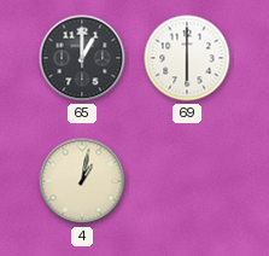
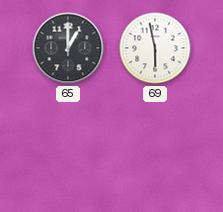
69: 6:00 -> 5:58 (155, 48)
4: 1:02 -> none (82, 181)
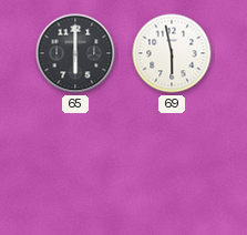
65: 1:00 -> 6:00 (75, 53)
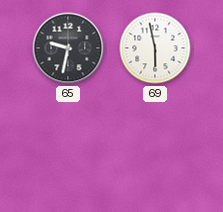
65: 6:00 -> 9:32 (68, 48)
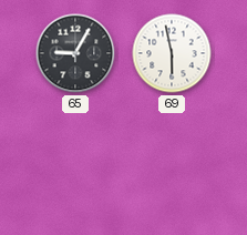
65: 9:32 -> 9:05 (75, 53)
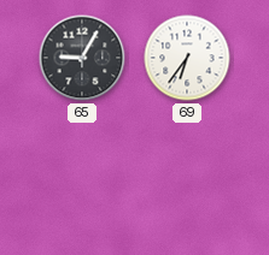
69: 5:58 -> 6:36 (187, 58)
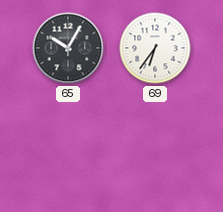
65: 9:05 -> 10:05 (68, 48)
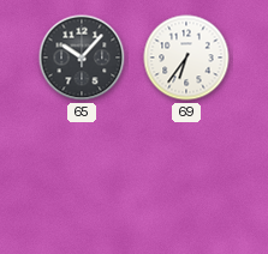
65: 10:05 -> 10:07 (82, 58)
